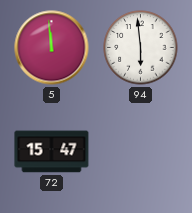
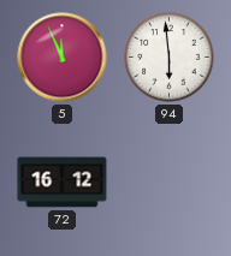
5: 11:59 -> 11:56 (63, 58)
72: 15:47 -> 16:12 (63, 183)
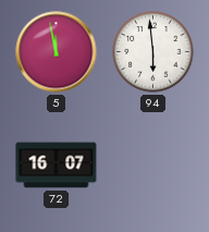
5: 11:56 -> 11:58 (57, 52)
72: 16:12 -> 16:07 (57, 166)
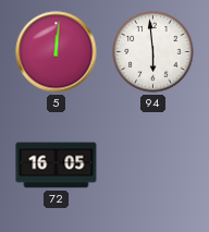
5: 11:58 -> 12:01 (57, 52)
72: 16:07 -> 16:05 (57, 166)
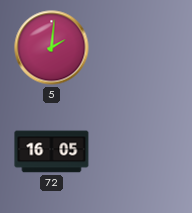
5: 12:01 -> 2:01 (52, 48)
94: 5:59 -> none (153, 52)
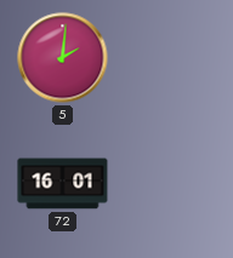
72: 16:05 -> 16:01 (63, 184)
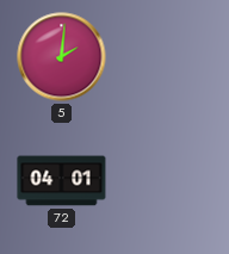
72: 16:01 -> 04:01 (62, 181)
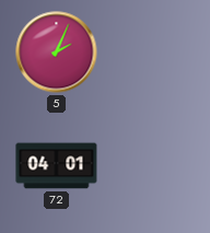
5: 2:01 -> 2:04 (57, 53)
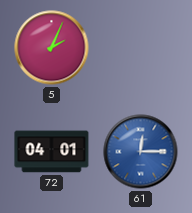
61: none -> 12:15 (141, 152)
